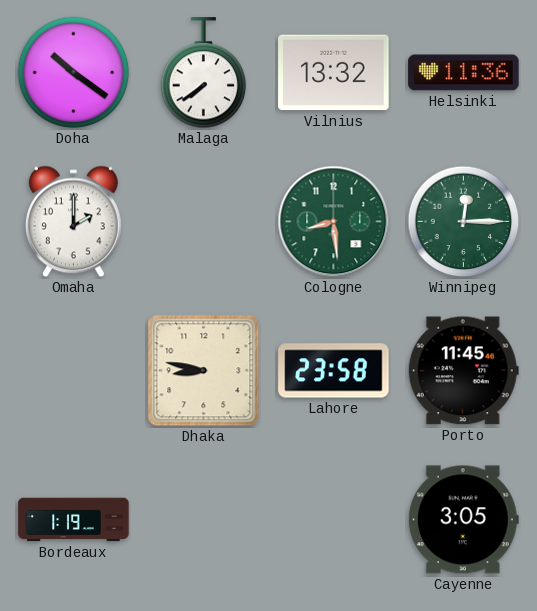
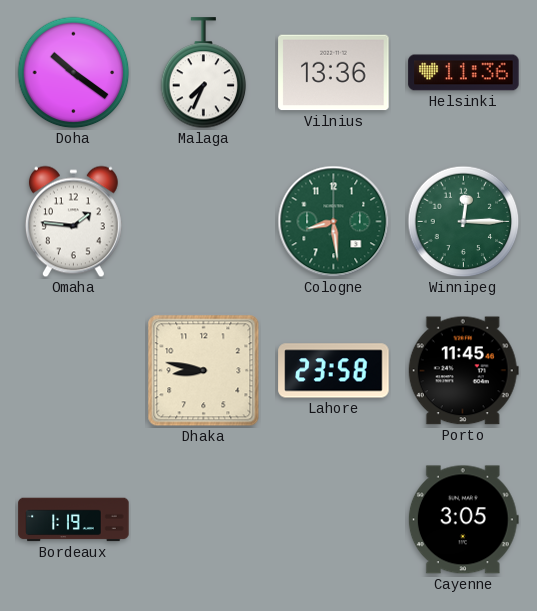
Malaga: 7:39 -> 7:34 (204, 73)
Vilnius: 13:32 -> 13:36 (334, 73)
Omaha: 2:00 -> 1:46 (73, 222)
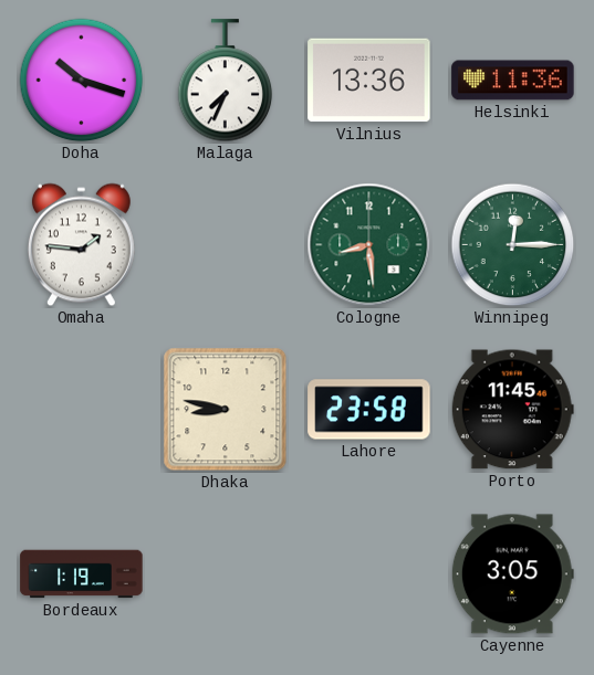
Doha: 10:21 -> 10:18 (82, 81)
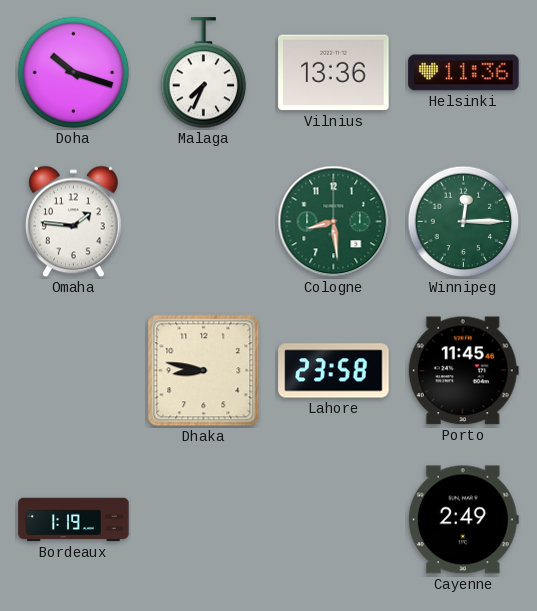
Cayenne: 3:05 -> 2:49 (463, 520)
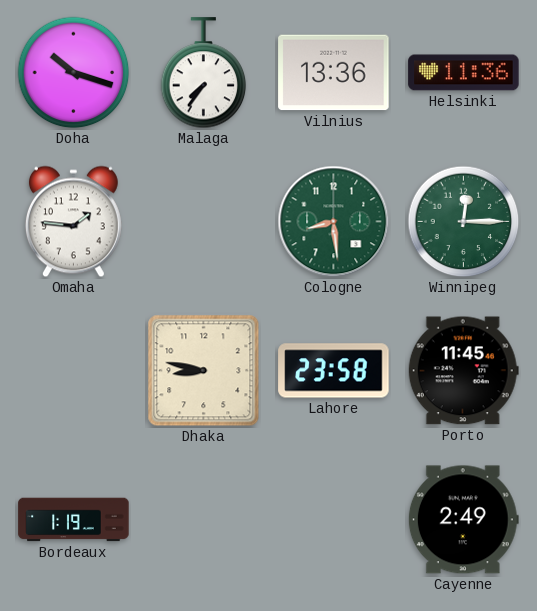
Malaga: 7:34 -> 7:36 (204, 73)
